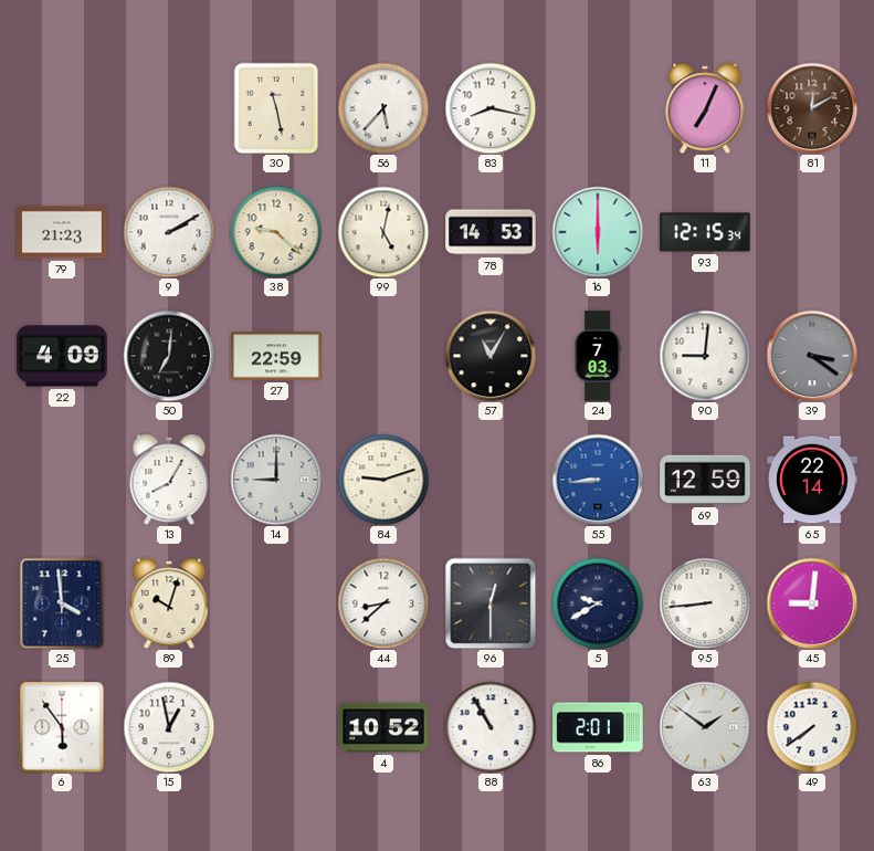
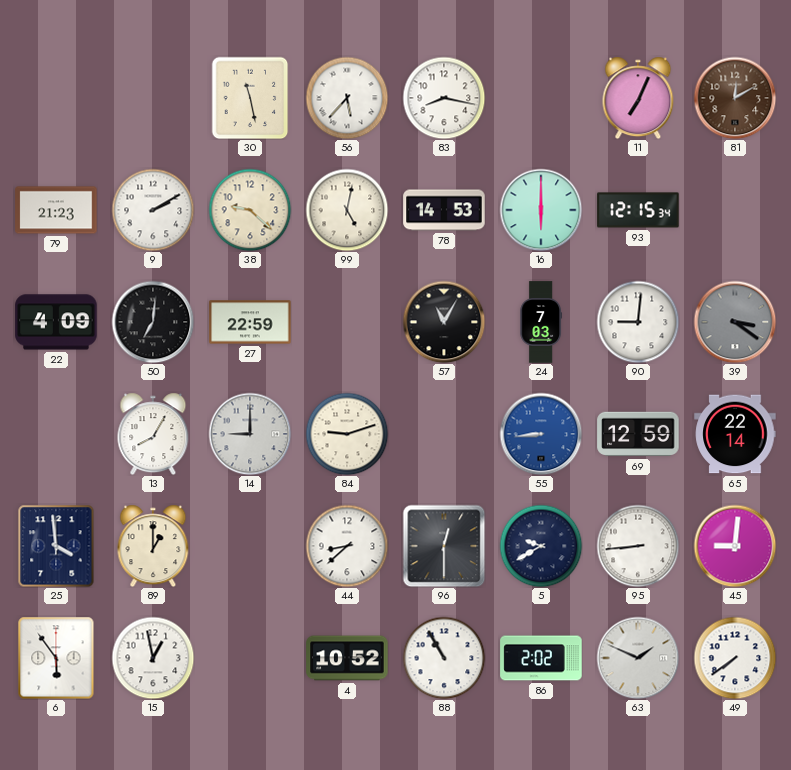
89: 10:03 -> 1:00 (153, 546)
86: 2:01 -> 2:02 (541, 658)
63: 1:51 -> 1:49 (638, 658)
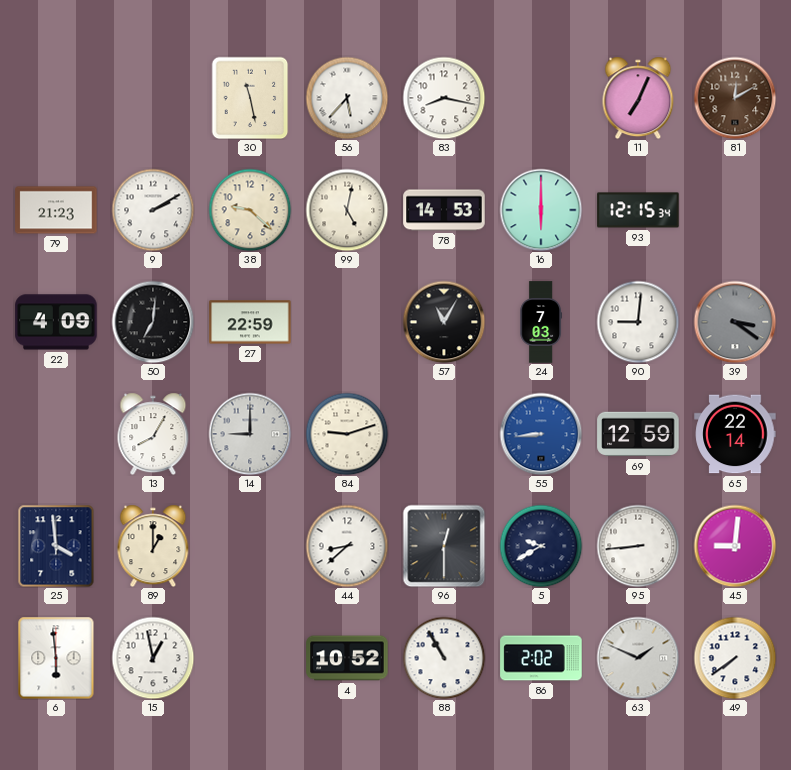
6: 5:54 -> 5:59 (56, 658)
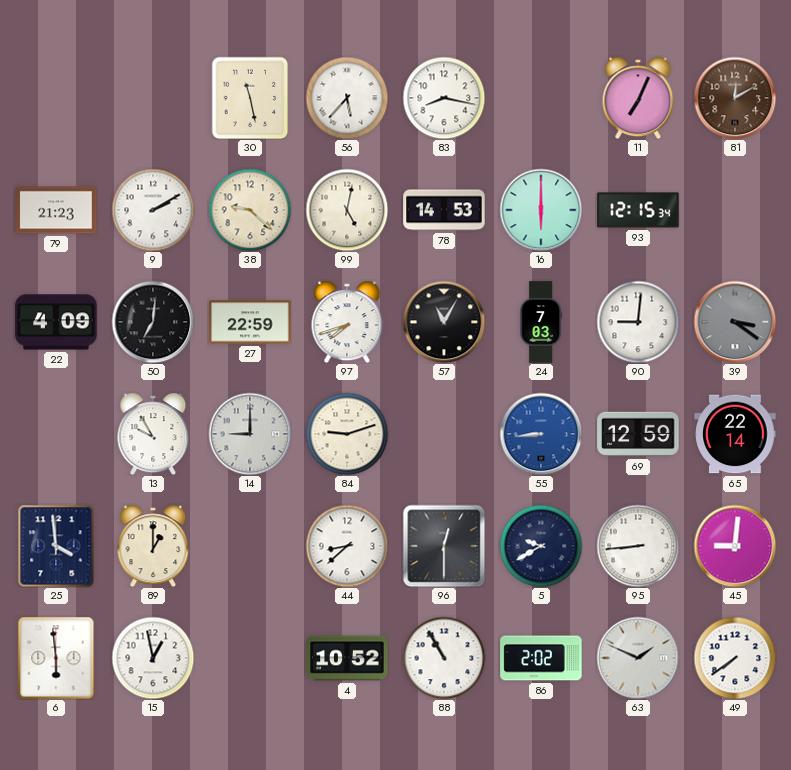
97: none -> 7:42 (347, 322)
13: 8:05 -> 9:55 (153, 434)
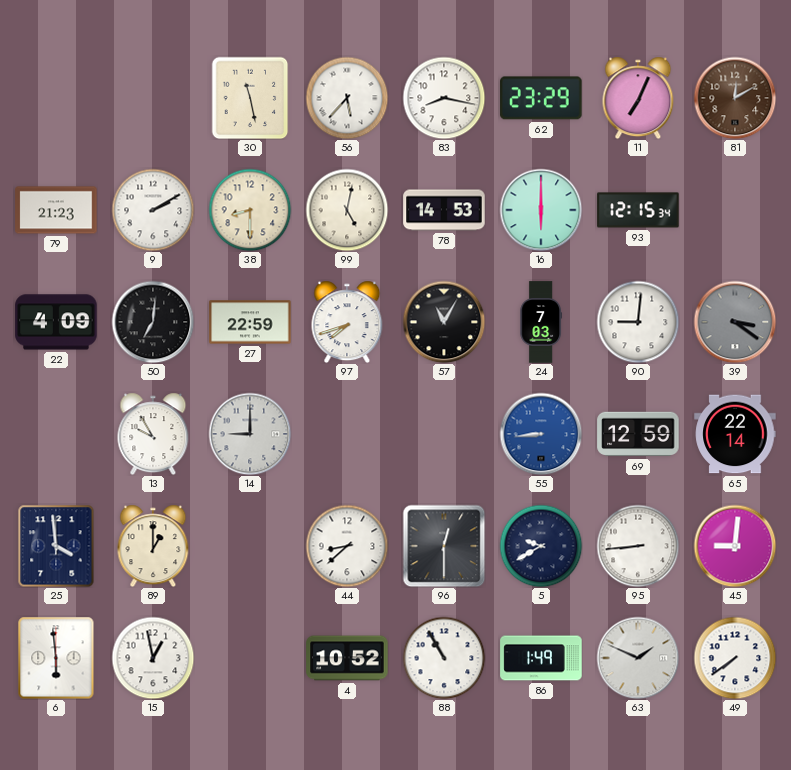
62: none -> 23:29 (541, 98)
38: 9:22 -> 8:30 (250, 210)
84: 9:12 -> none (347, 434)
86: 2:02 -> 1:49 (541, 658)
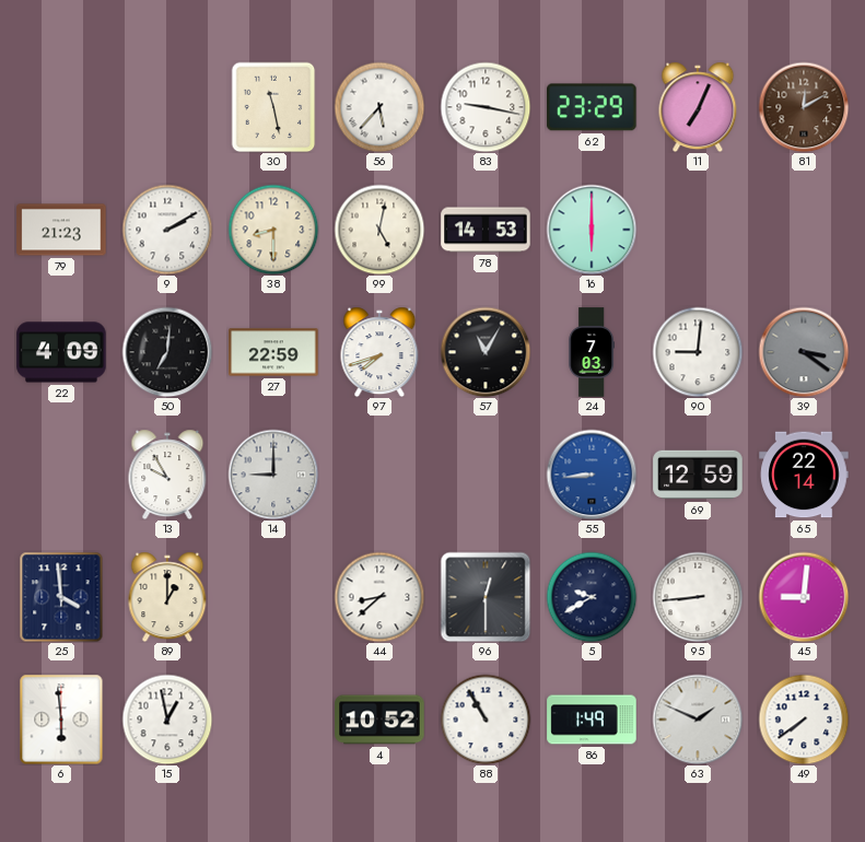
83: 8:17 -> 9:17 (486, 107)
93: 12:15 -> none (638, 210)
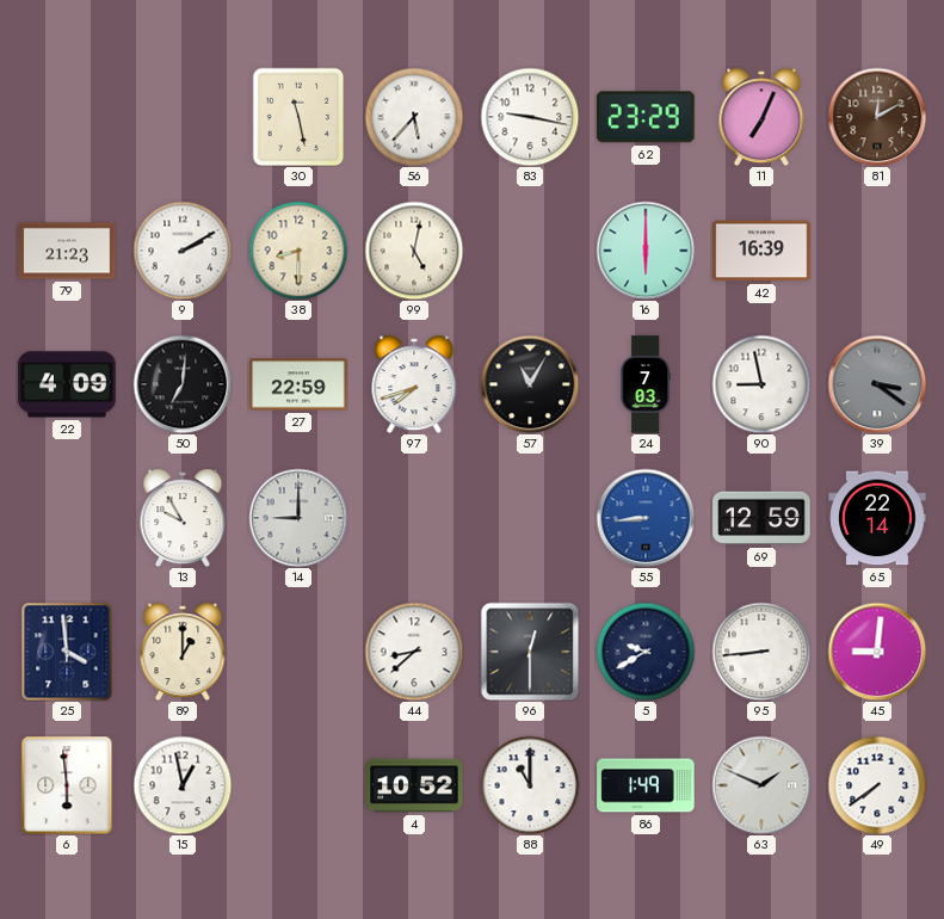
78: 14:53 -> none (486, 230)
42: none -> 16:39 (761, 251)
90: 9:01 -> 8:58 (761, 384)
88: 10:55 -> 11:00 (530, 785)
